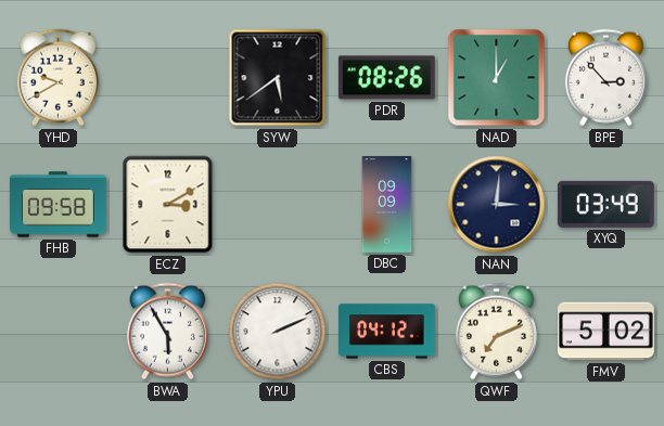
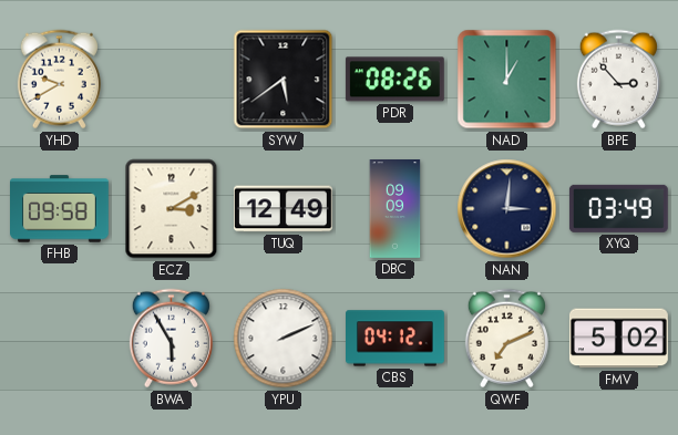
TUQ: none -> 12:49 (282, 209)
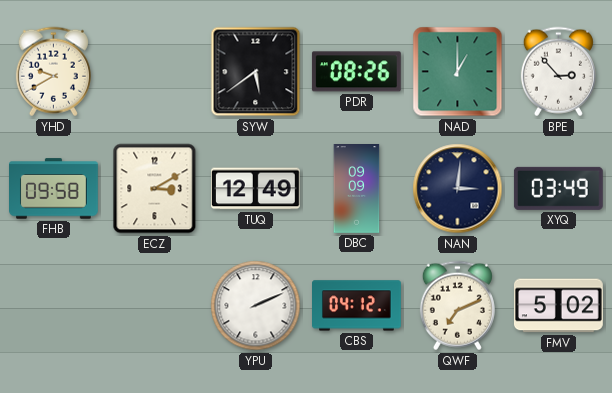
BWA: 5:55 -> none (171, 339)
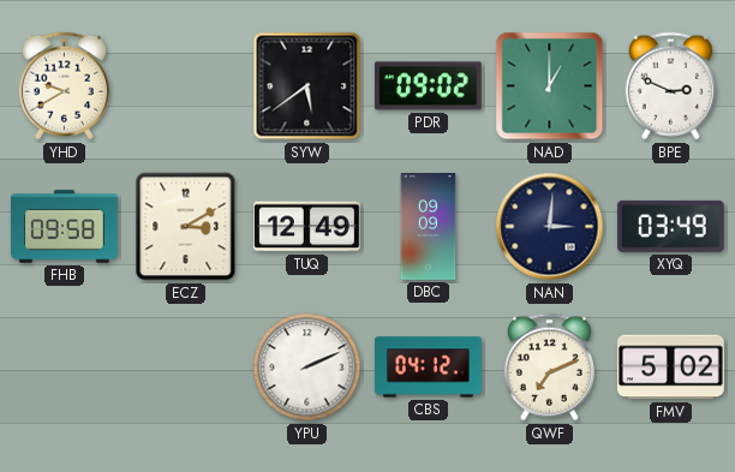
PDR: 08:26 -> 09:02 (428, 86)
BPE: 2:53 -> 2:49 (670, 86)
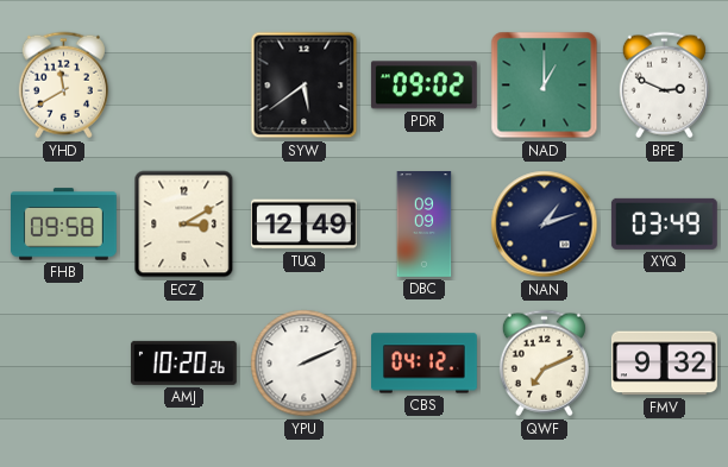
YHD: 9:40 -> 11:40 (63, 86)
NAN: 3:01 -> 1:12 (545, 225)
AMJ: none -> 10:20 (183, 362)
FMV: 5:02 -> 9:32 (664, 364)
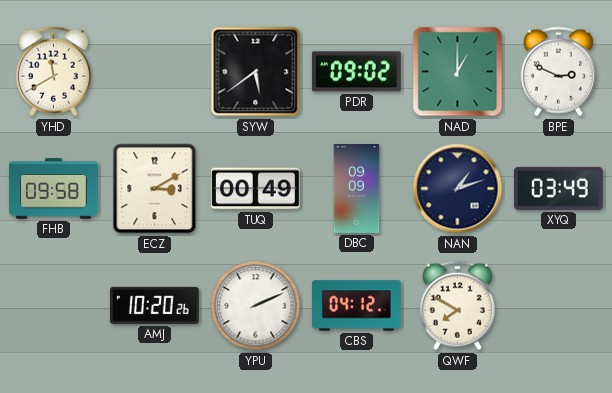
TUQ: 12:49 -> 00:49 (255, 189)
QWF: 7:11 -> 7:50 (457, 306)
FMV: 9:32 -> none (664, 364)
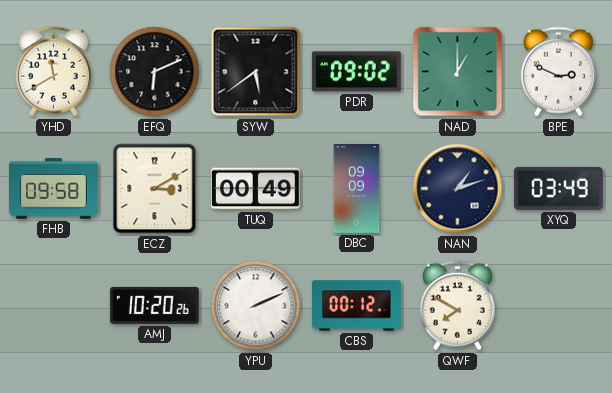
EFQ: none -> 6:11 (155, 72)
CBS: 04:12 -> 00:12 (357, 306)
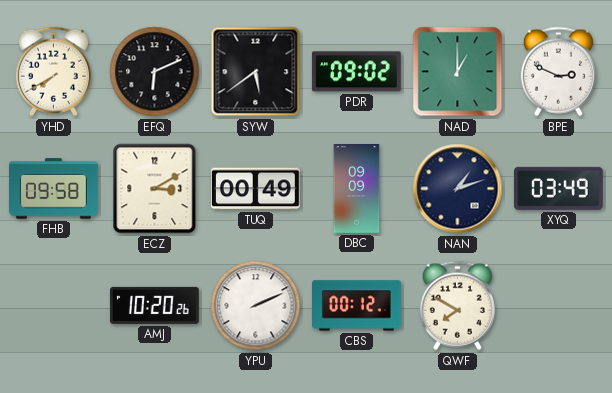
YHD: 11:40 -> 7:40 (53, 72)
